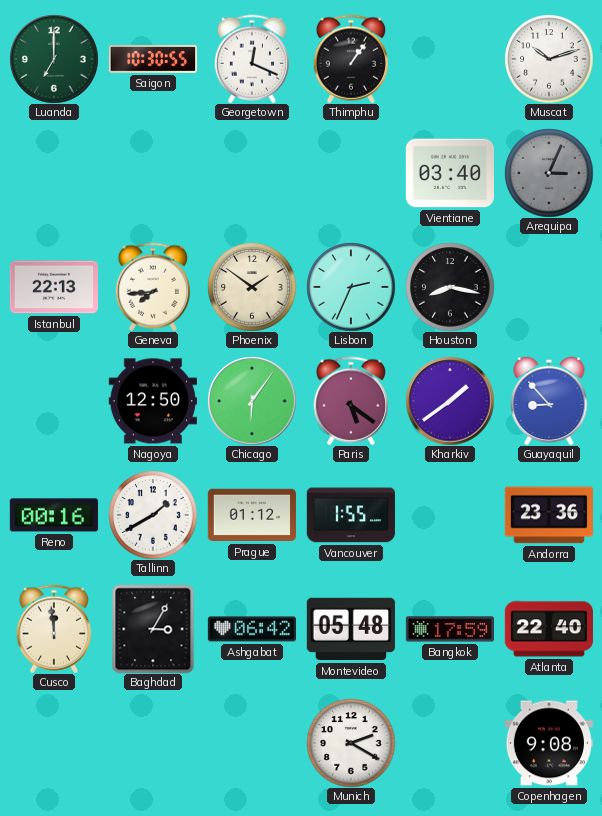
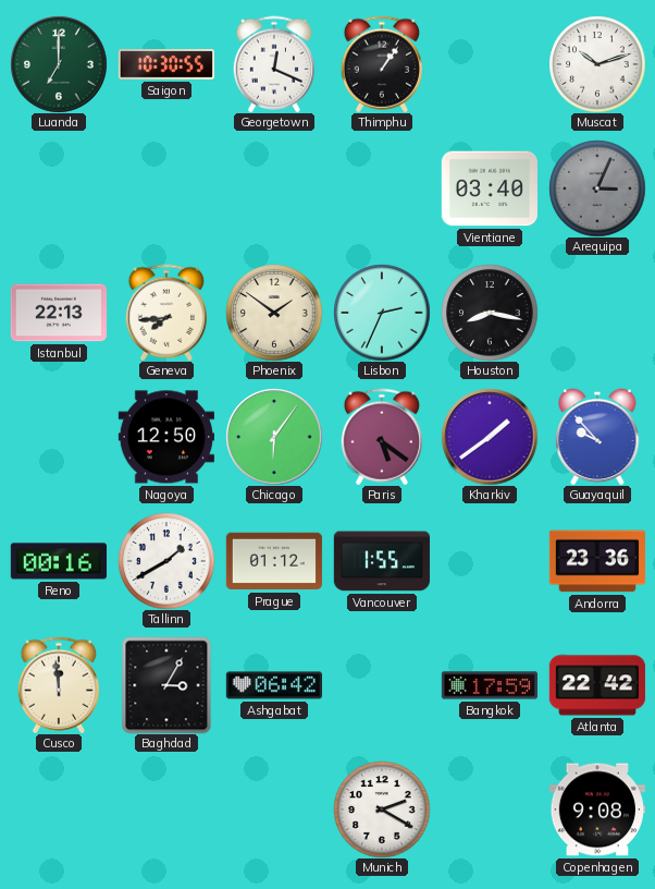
Guayaquil: 8:53 -> 9:53 (597, 437)
Montevideo: 05:48 -> none (351, 629)
Atlanta: 22:40 -> 22:42 (597, 685)
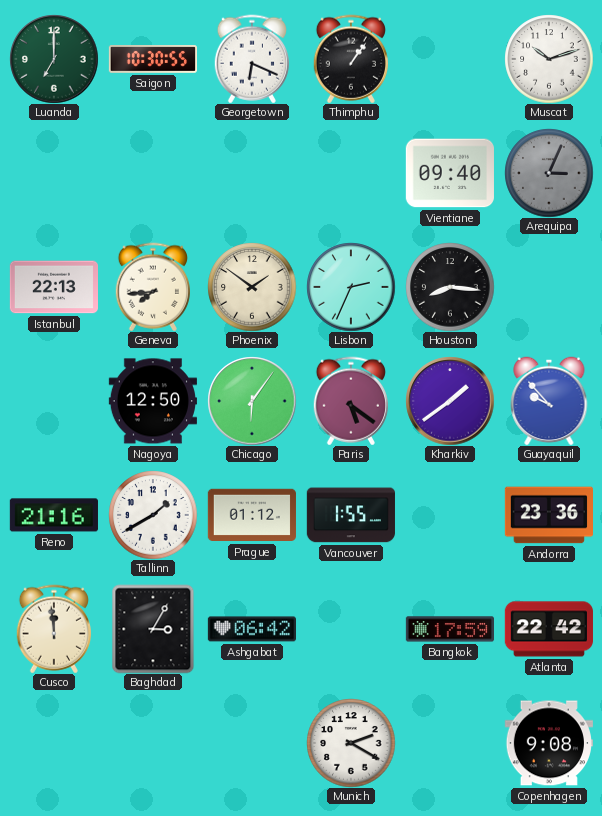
Georgetown: 12:19 -> 6:19 (252, 59)
Vientiane: 03:40 -> 09:40 (450, 173)
Houston: 8:17 -> 8:16 (450, 287)
Reno: 00:16 -> 21:16 (54, 515)
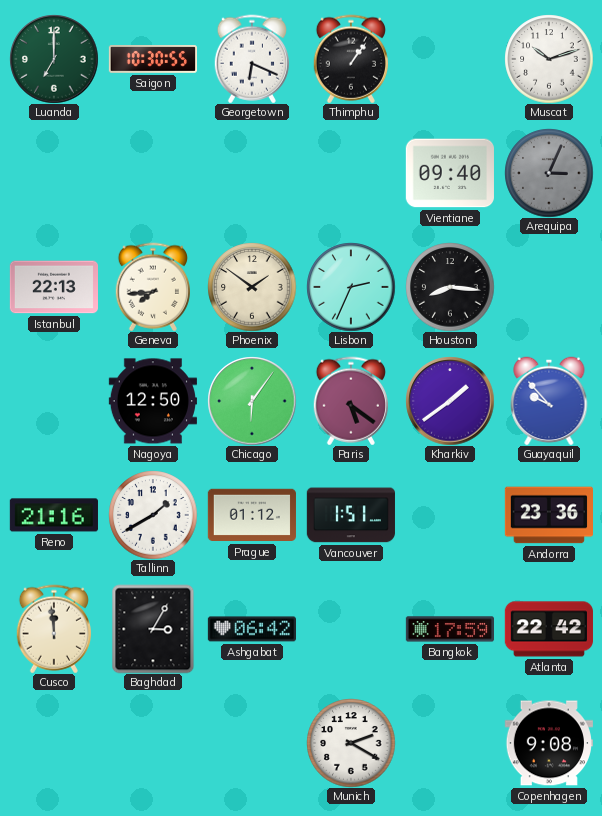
Vancouver: 1:55 -> 1:51 (351, 515)
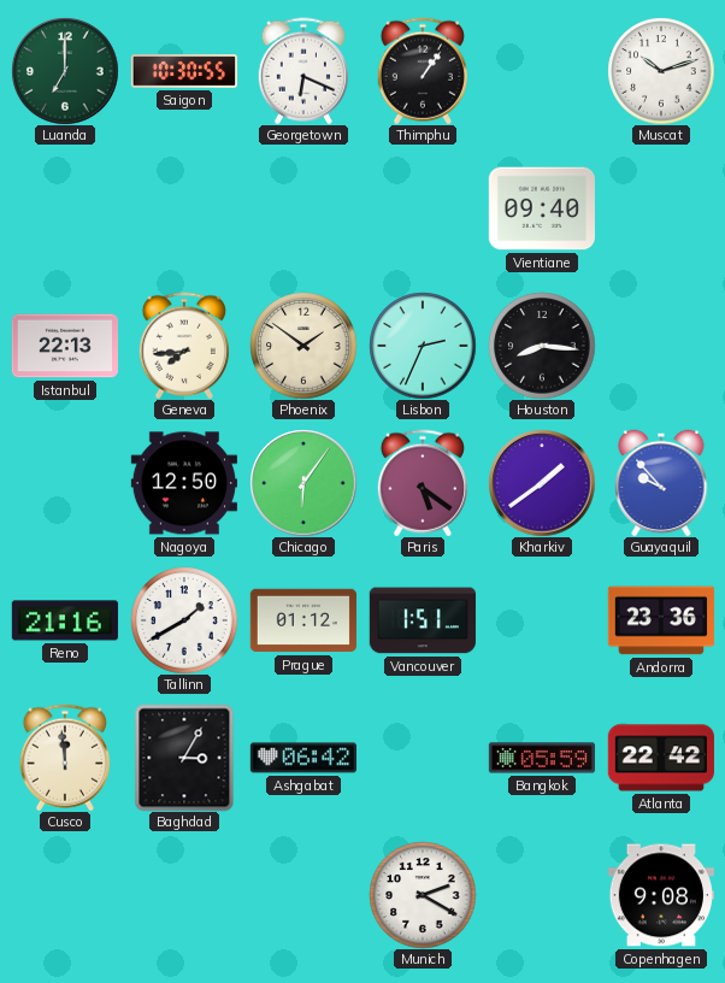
Arequipa: 3:04 -> none (549, 173)
Bangkok: 17:59 -> 05:59 (541, 758)
